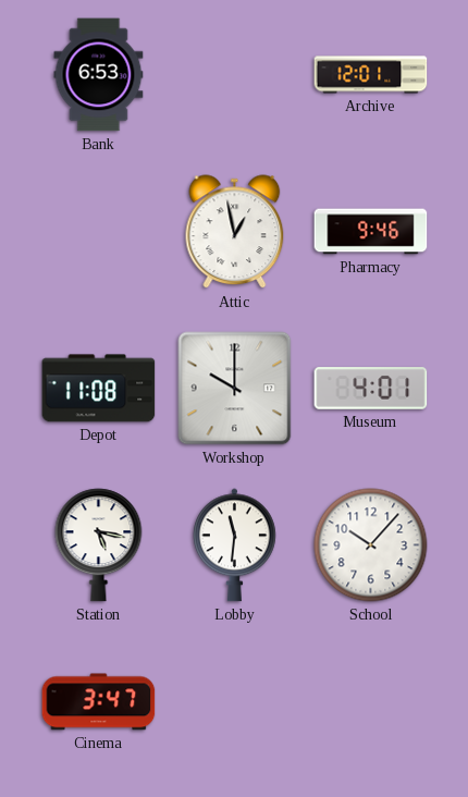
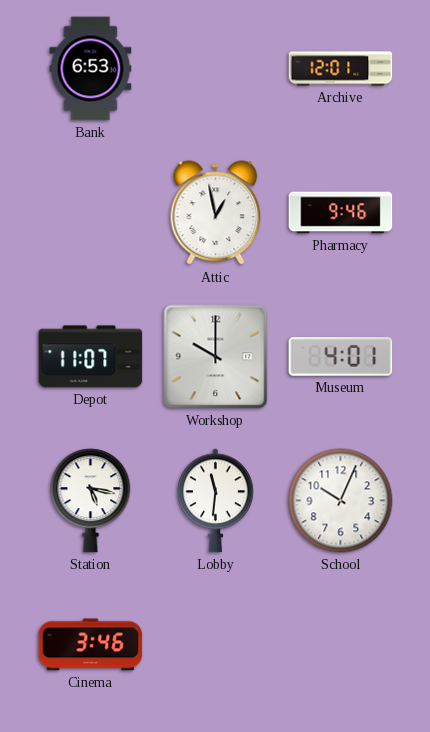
Depot: 11:08 -> 11:07 (91, 357)
School: 10:07 -> 10:04 (341, 501)
Cinema: 3:47 -> 3:46 (91, 645)
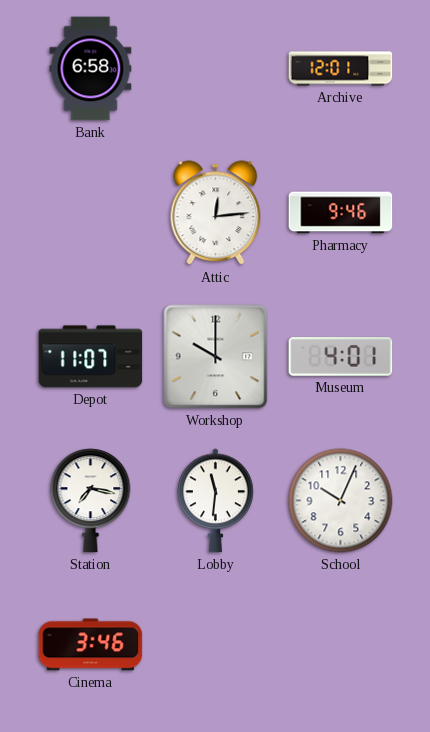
Bank: 6:53 -> 6:58 (91, 69)
Attic: 12:58 -> 12:14 (216, 213)
Station: 5:17 -> 7:17 (91, 501)
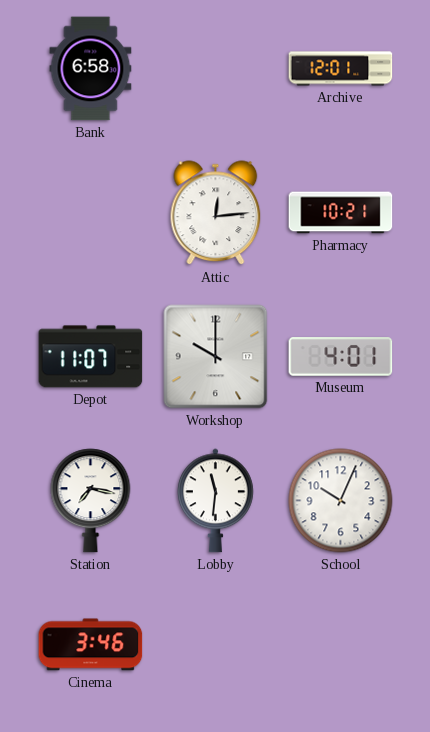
Pharmacy: 9:46 -> 10:21 (341, 213)
